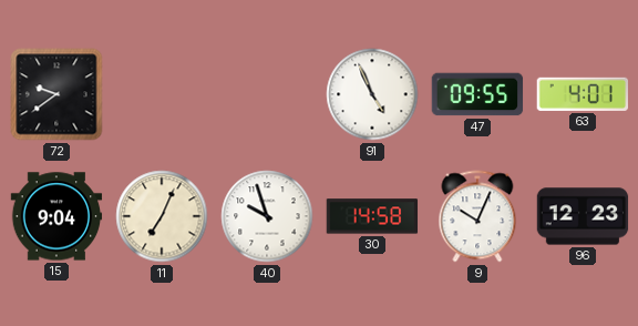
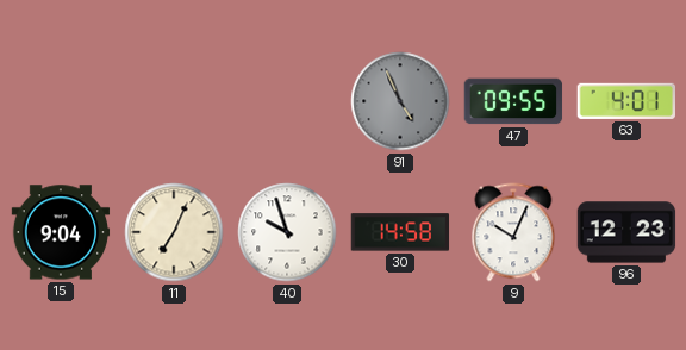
72: 9:39 -> none (56, 94)
91 dial: white -> grey (400, 101)
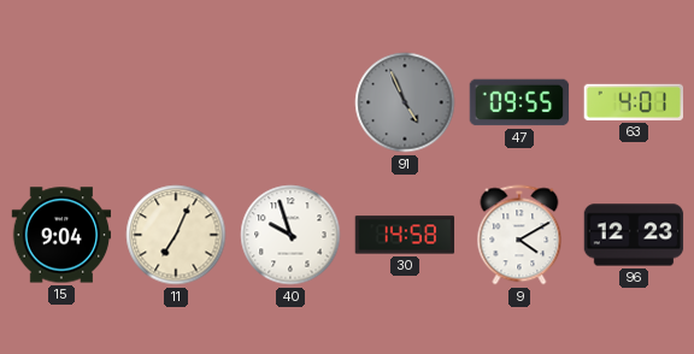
9: 10:04 -> 4:10 (519, 235)
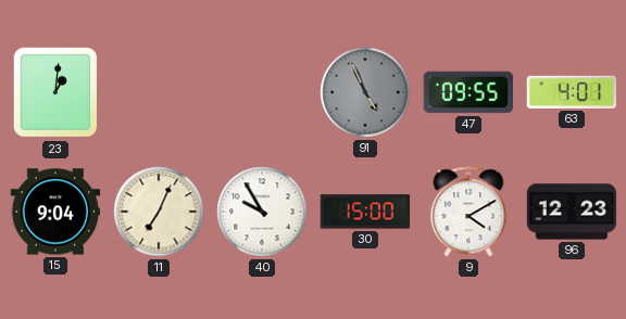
23: none -> 1:01 (55, 92)
40: 9:57 -> 9:55 (262, 212)
30: 14:58 -> 15:00 (365, 212)
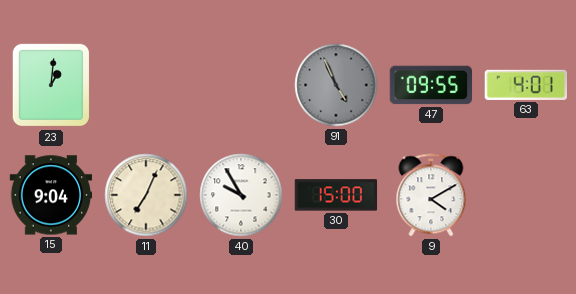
96: 12:23 -> none (572, 212)
